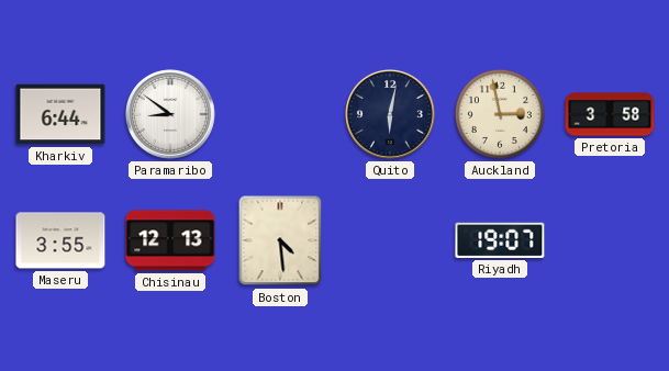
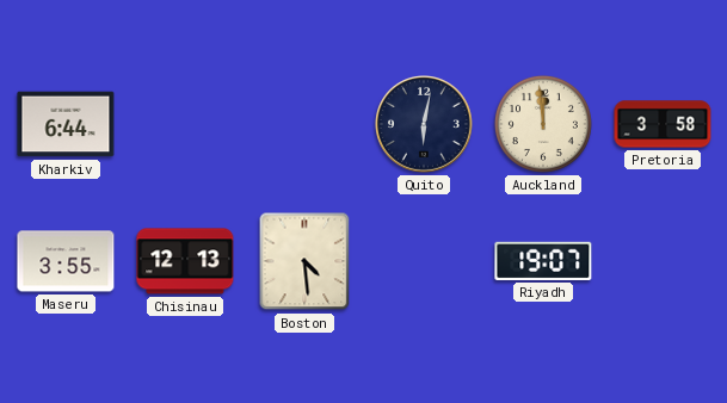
Paramaribo: 8:51 -> none (171, 115)
Auckland: 2:58 -> 11:59 (543, 124)
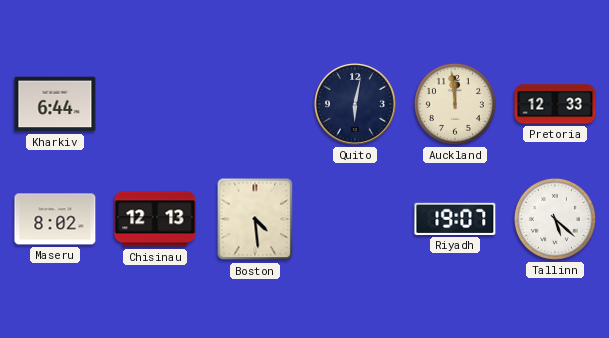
Pretoria: 3:58 -> 12:33 (555, 104)
Maseru: 3:55 -> 8:02 (55, 219)
Tallinn: none -> 5:22 (555, 219)
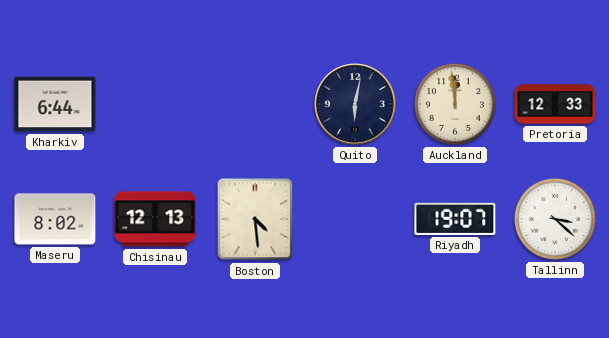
Tallinn: 5:22 -> 3:22 (555, 219)
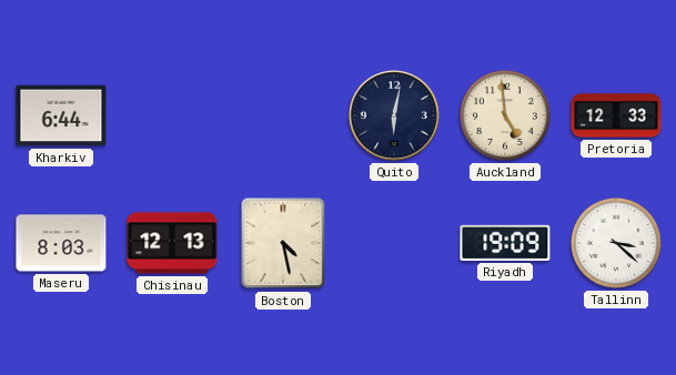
Auckland: 11:59 -> 4:59 (505, 115)
Maseru: 8:02 -> 8:03 (61, 243)
Boston: 4:29 -> 4:28 (283, 243)
Riyadh: 19:07 -> 19:09 (505, 243)
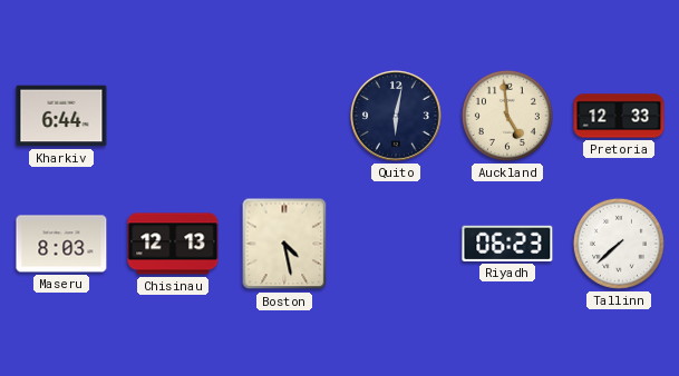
Riyadh: 19:09 -> 06:23 (507, 244)
Tallinn: 3:22 -> 7:38 (619, 244)
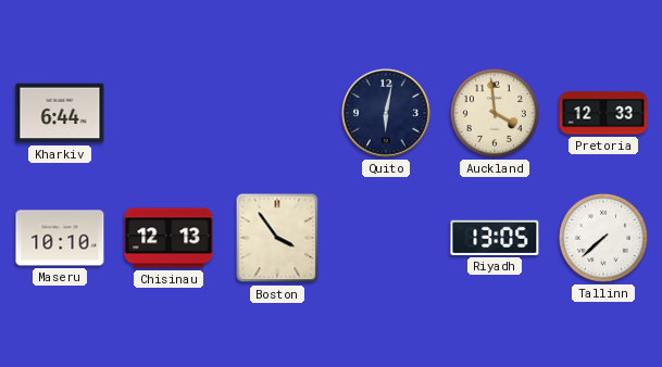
Auckland: 4:59 -> 3:59 (495, 113)
Maseru: 8:03 -> 10:10 (60, 238)
Boston: 4:28 -> 3:54 (277, 238)
Riyadh: 06:23 -> 13:05 (495, 238)
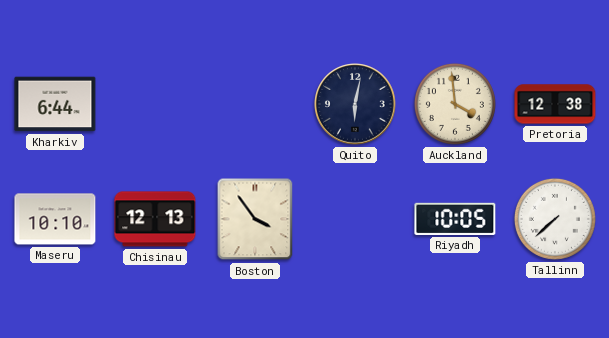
Pretoria: 12:33 -> 12:38 (555, 104)
Riyadh: 13:05 -> 10:05 (455, 219)
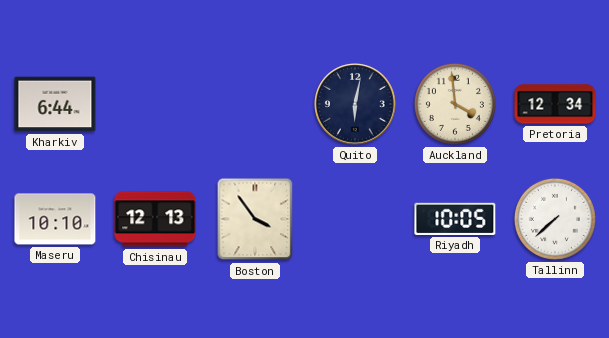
Pretoria: 12:38 -> 12:34 (555, 104)
